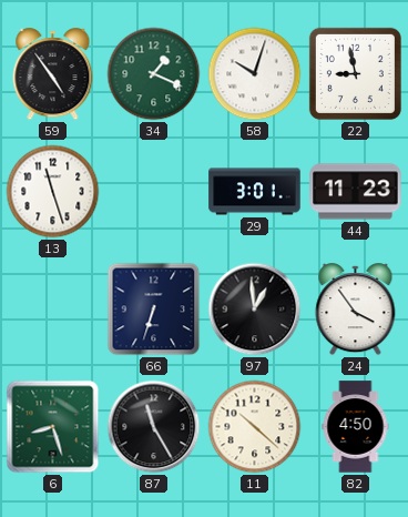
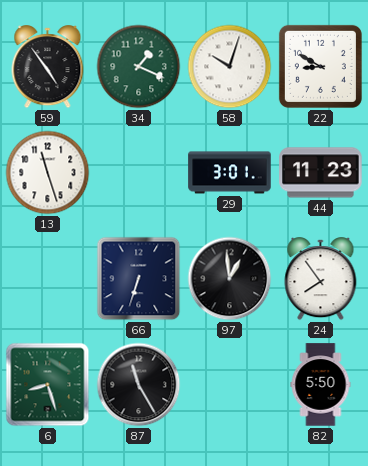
22: 8:58 -> 8:50 (320, 66)
24: 3:54 -> 7:54 (321, 279)
11: 10:22 -> none (255, 427)
82: 4:50 -> 5:50 (321, 385)
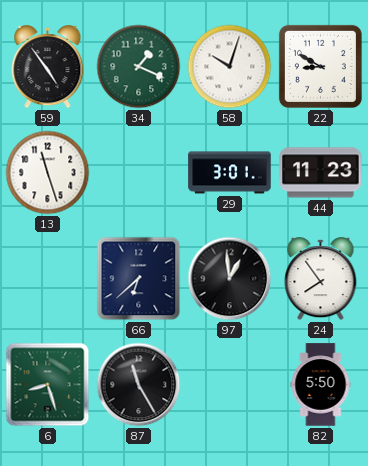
66: 6:33 -> 6:38 (139, 279)
